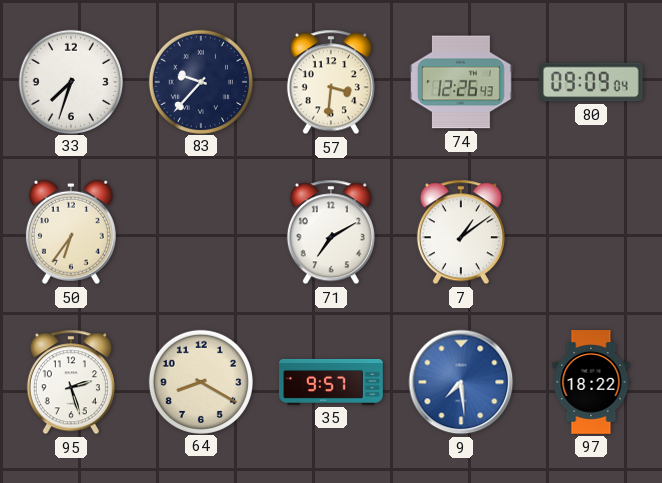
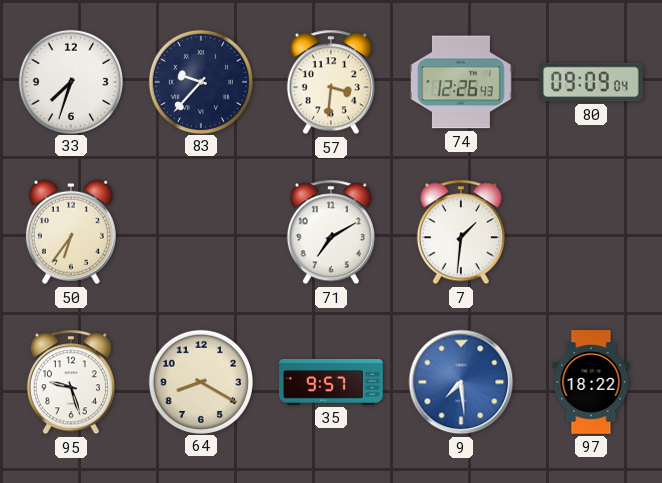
7: 1:09 -> 1:31 (461, 232)
95: 2:27 -> 9:27 (71, 382)
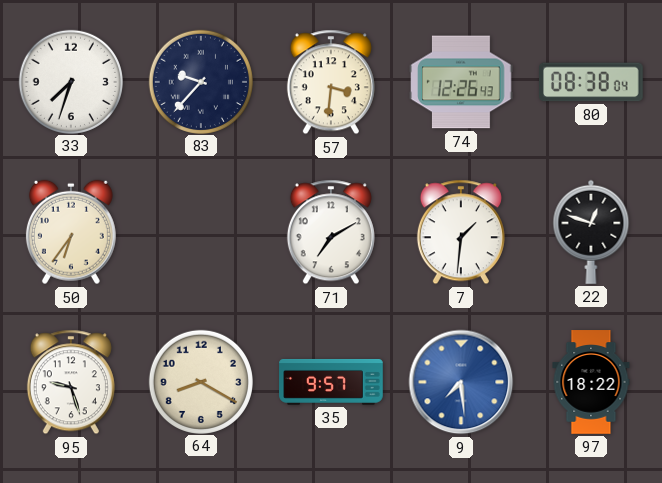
80: 09:09 -> 08:38 (592, 82)
22: none -> 12:48 (591, 232)
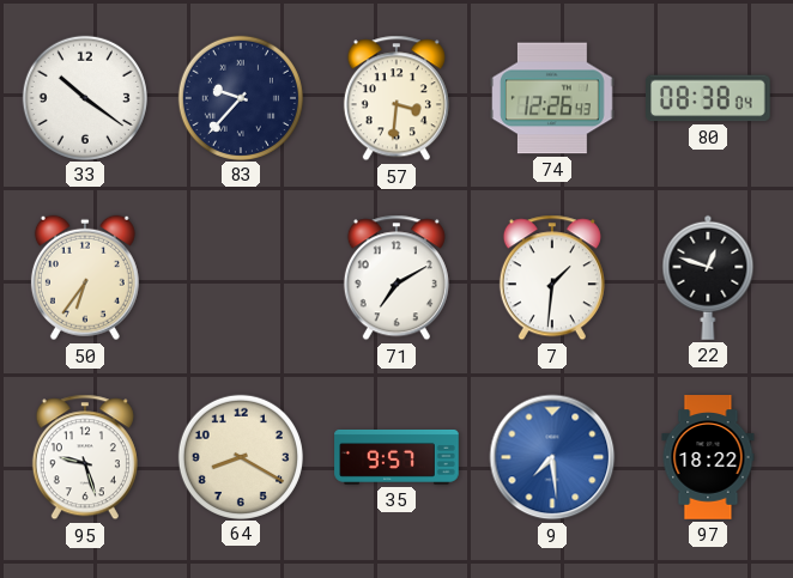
33: 7:33 -> 10:21 (84, 97)
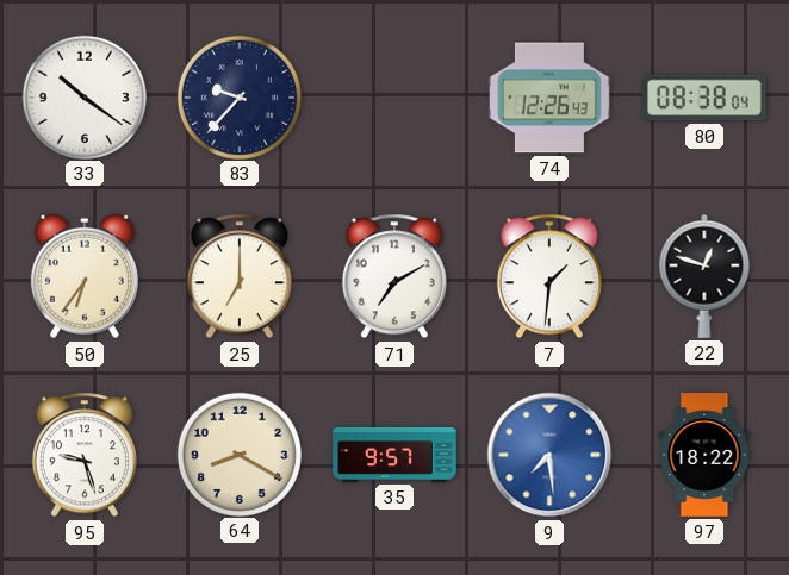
57: 3:31 -> none (396, 98)
25: none -> 7:00 (240, 276)
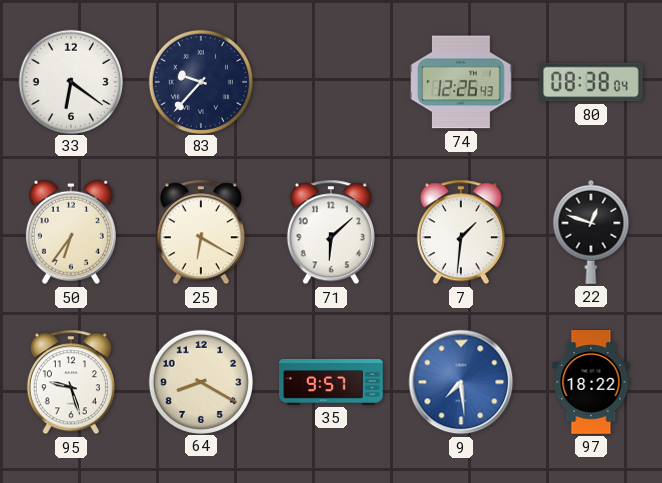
33: 10:21 -> 6:21 (70, 81)
25: 7:00 -> 6:20 (201, 232)
71: 7:10 -> 6:08 (331, 232)
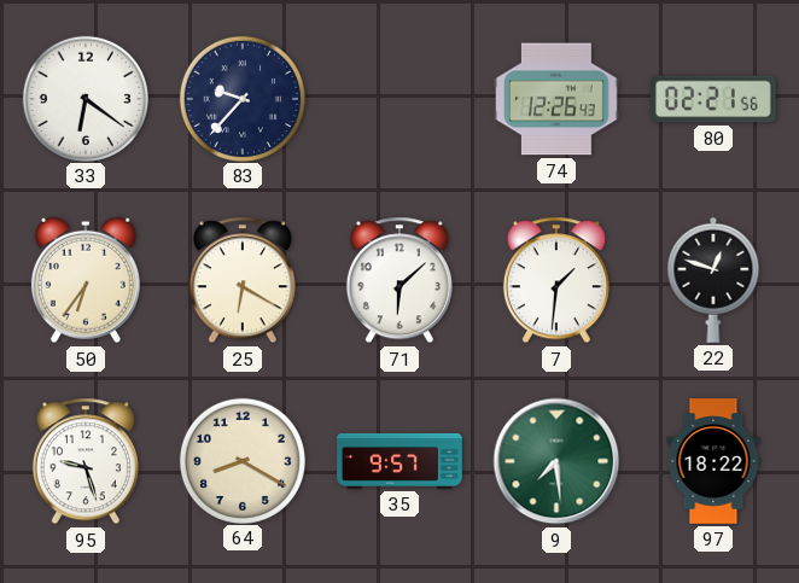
80: 08:38 -> 02:21 (715, 99)
9 dial: blue -> green (556, 461)
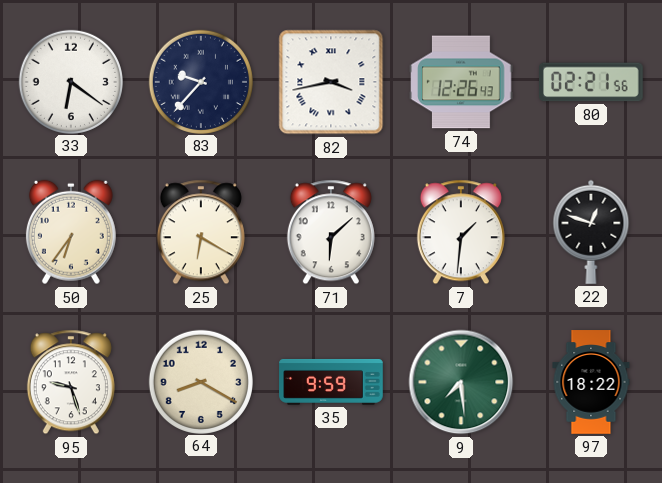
82: none -> 3:43 (331, 82)
35: 9:57 -> 9:59 (331, 382)
